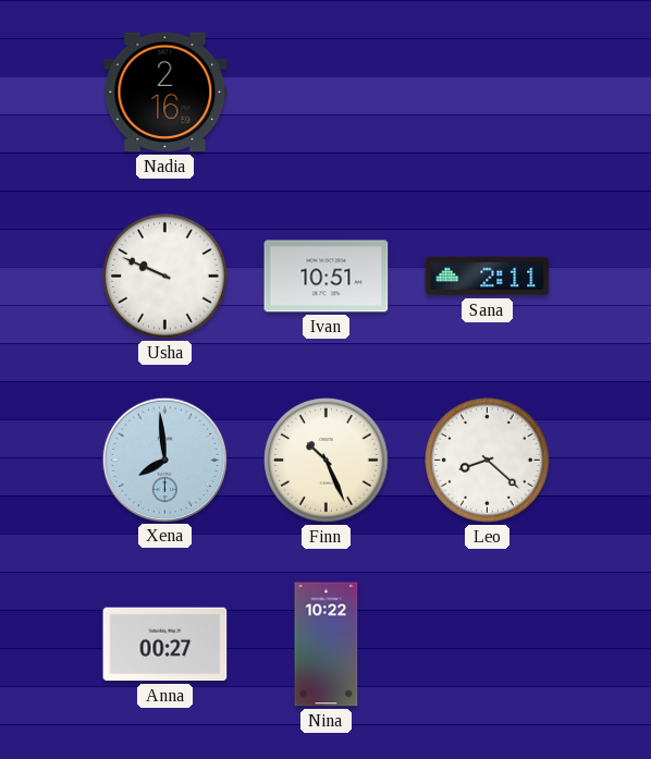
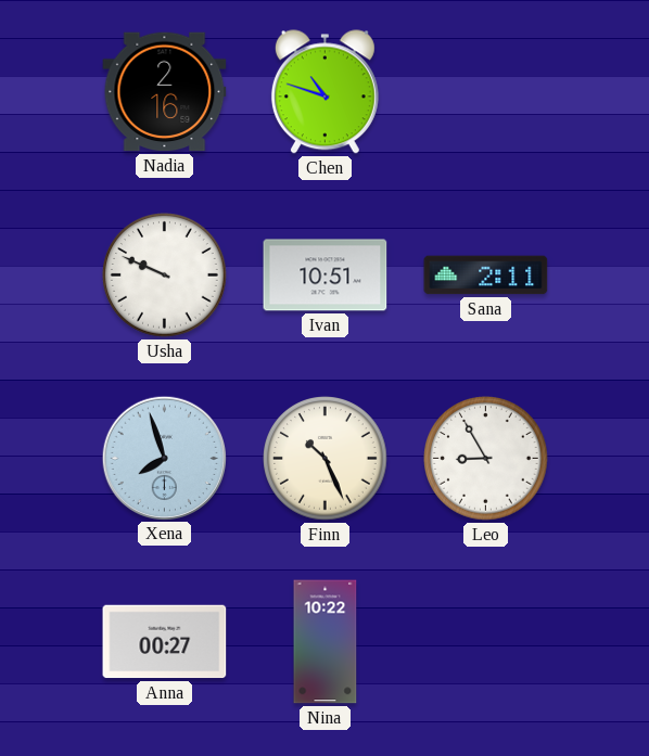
Chen: none -> 10:48 (324, 92)
Xena: 7:59 -> 7:57 (164, 458)
Leo: 8:22 -> 8:55 (486, 459)
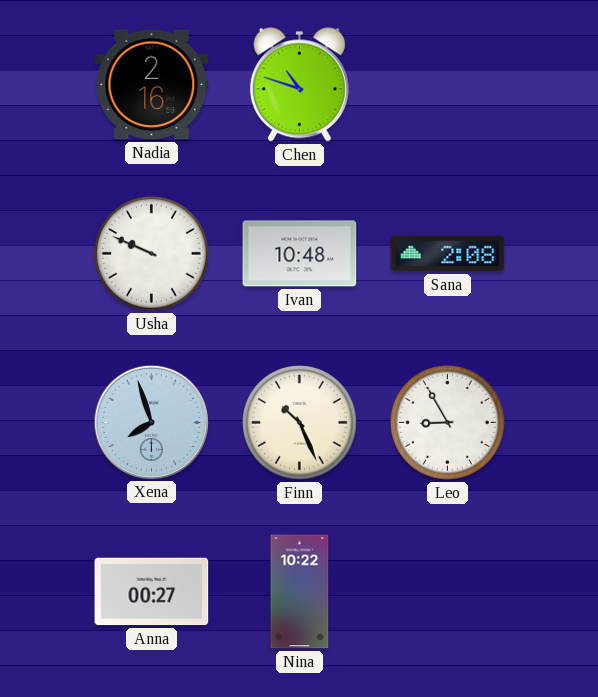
Ivan: 10:51 -> 10:48 (300, 254)
Sana: 2:11 -> 2:08 (448, 254)
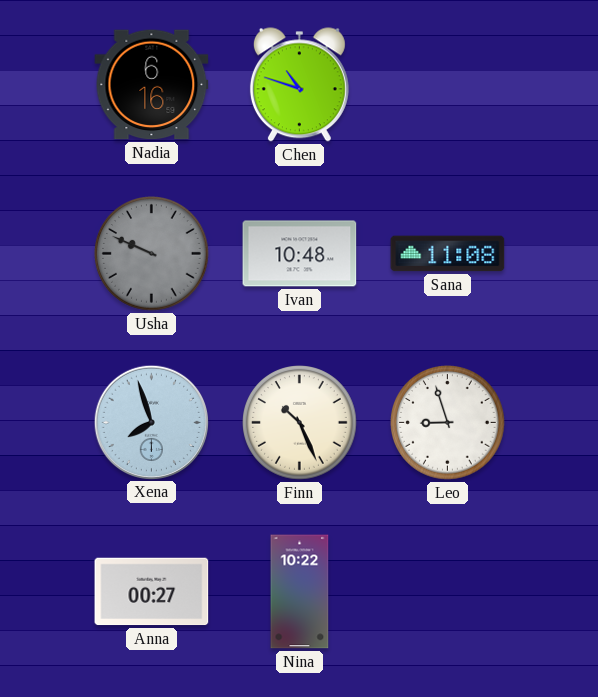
Nadia: 2:16 -> 6:16 (152, 85)
Usha dial: white -> grey (152, 254)
Sana: 2:08 -> 11:08 (448, 254)
Leo: 8:55 -> 8:57 (448, 423)
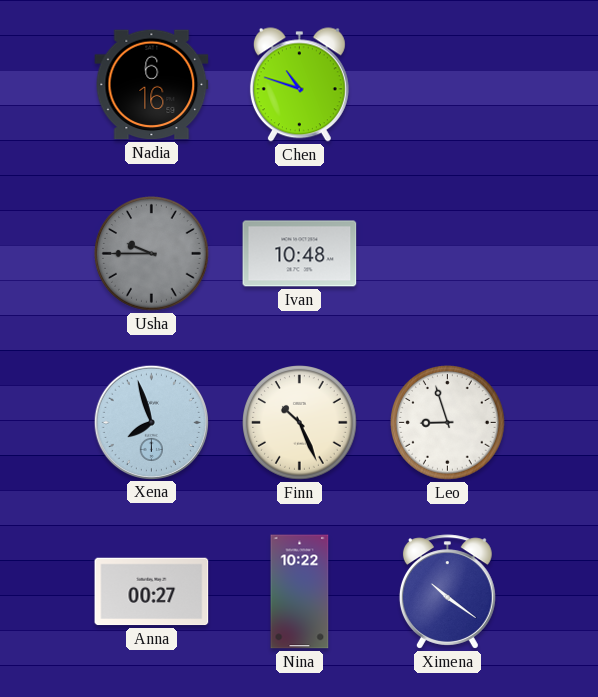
Usha: 9:49 -> 9:45 (152, 254)
Sana: 11:08 -> none (448, 254)
Ximena: none -> 10:21 (447, 592)
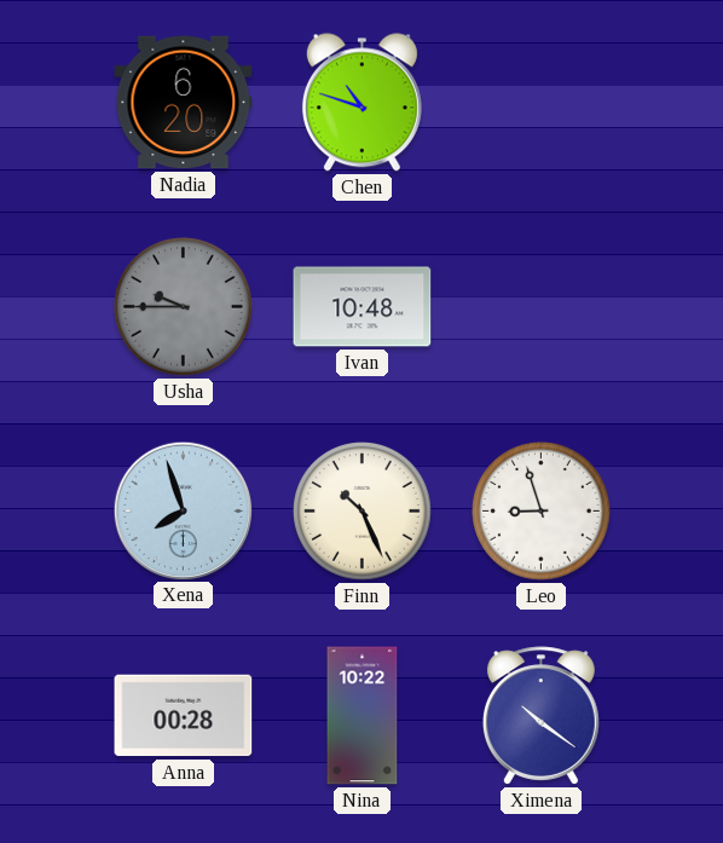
Nadia: 6:16 -> 6:20 (184, 103)
Anna: 00:27 -> 00:28 (184, 716)
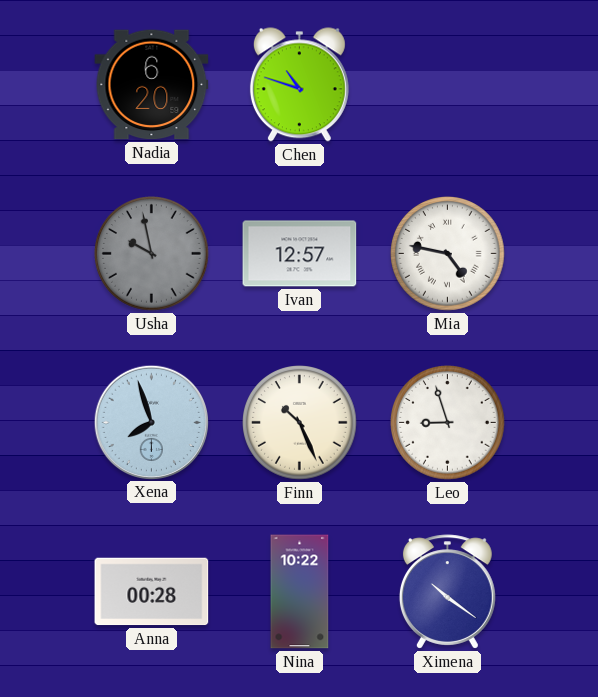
Usha: 9:45 -> 9:58 (152, 254)
Ivan: 10:48 -> 12:57 (300, 254)
Mia: none -> 4:47 (448, 254)
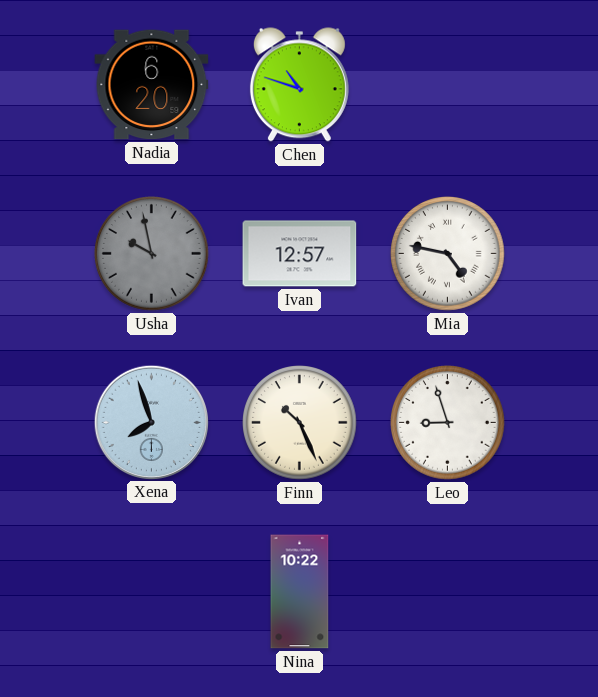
Anna: 00:28 -> none (152, 592)
Ximena: 10:21 -> none (447, 592)
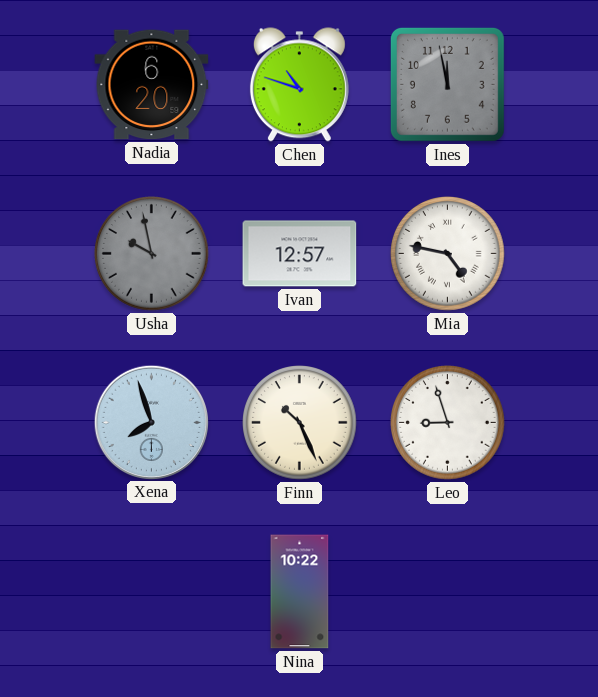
Ines: none -> 11:58 (447, 84)
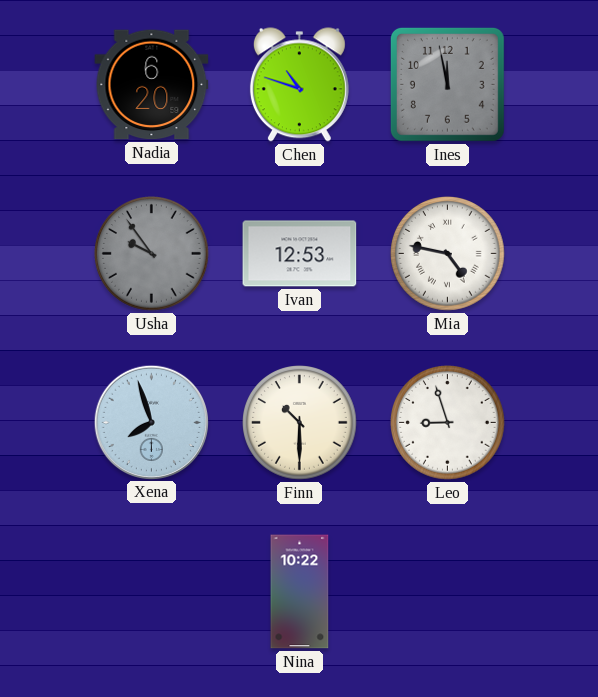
Usha: 9:58 -> 9:54 (152, 254)
Ivan: 12:57 -> 12:53 (300, 254)
Finn: 10:26 -> 10:30 (300, 423)
